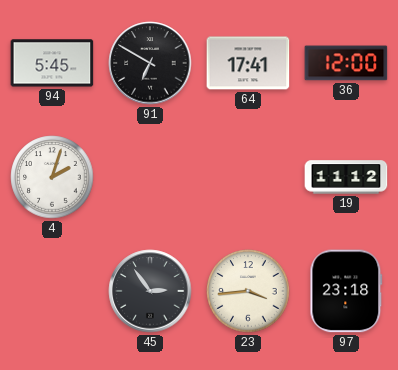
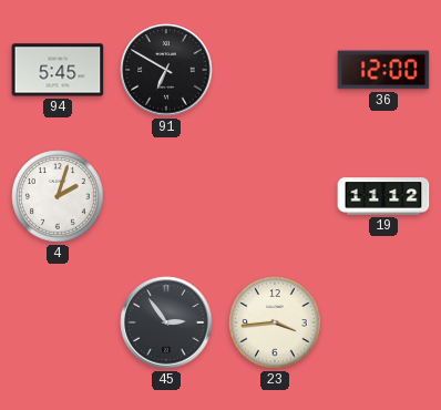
64: 17:41 -> none (248, 63)
97: 23:18 -> none (346, 291)
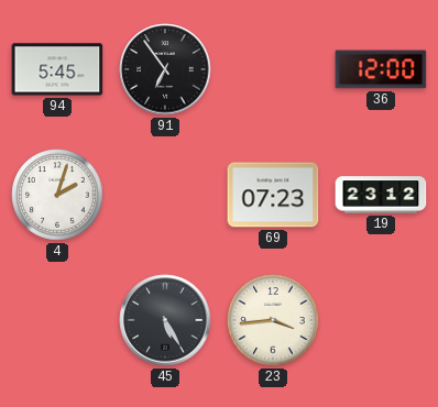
91: 6:50 -> 6:54 (165, 69)
69: none -> 07:23 (273, 195)
19: 11:12 -> 23:12 (381, 195)
45: 2:54 -> 5:25 (165, 320)
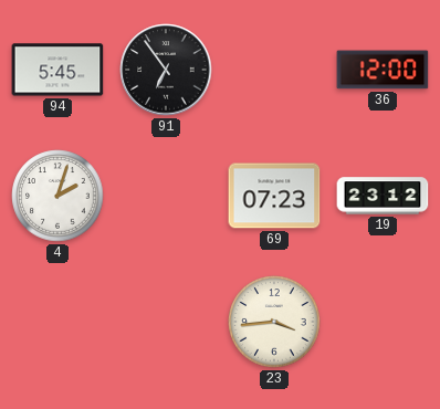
45: 5:25 -> none (165, 320)
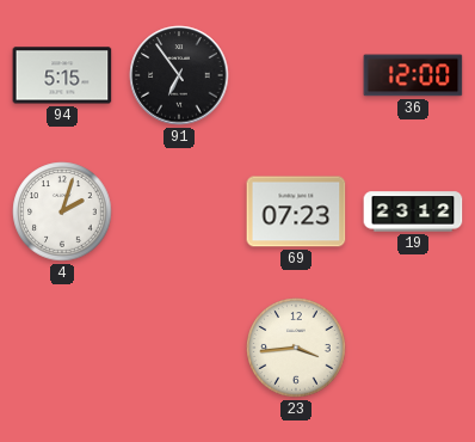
94: 5:45 -> 5:15 (62, 75)
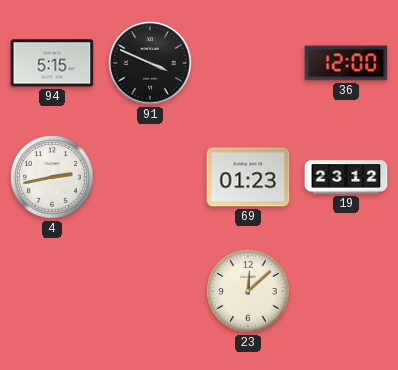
91: 6:54 -> 3:49 (150, 63)
4: 2:03 -> 2:43 (52, 177)
69: 07:23 -> 01:23 (248, 177)
23: 3:44 -> 12:08 (248, 291)
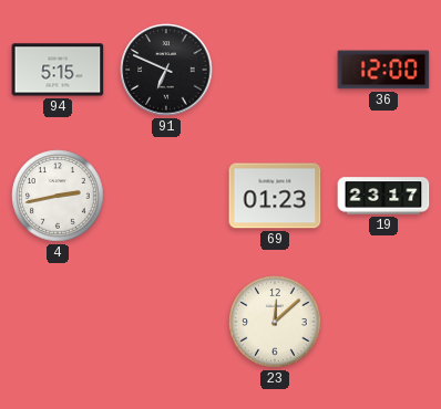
91: 3:49 -> 6:49 (166, 70)
19: 23:12 -> 23:17 (383, 196)
